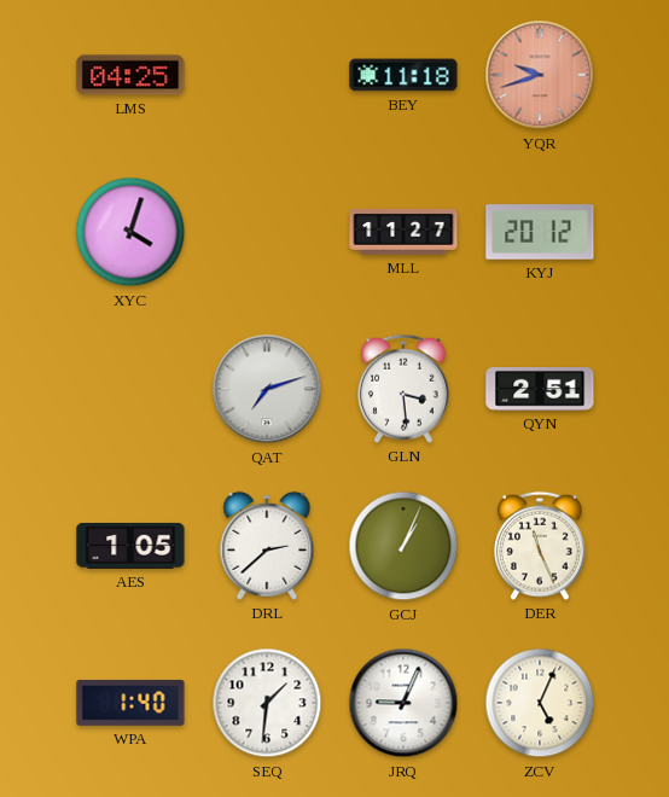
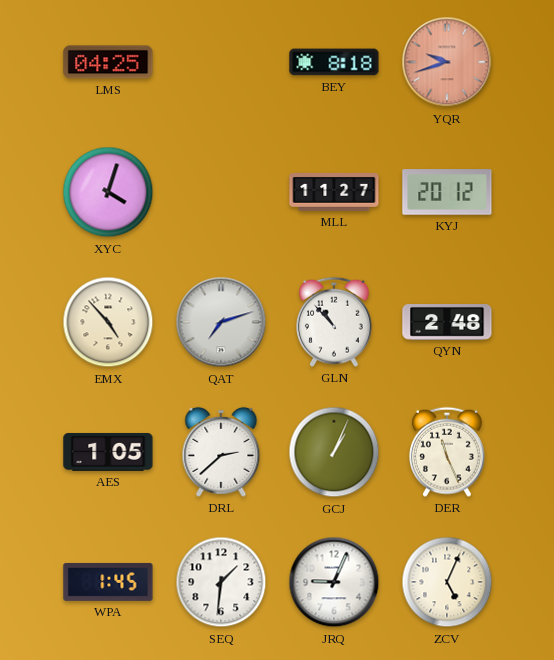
BEY: 11:18 -> 8:18 (334, 62)
EMX: none -> 4:53 (108, 322)
GLN: 3:29 -> 10:53 (335, 322)
QYN: 2:51 -> 2:48 (447, 323)
WPA: 1:40 -> 1:45 (108, 582)
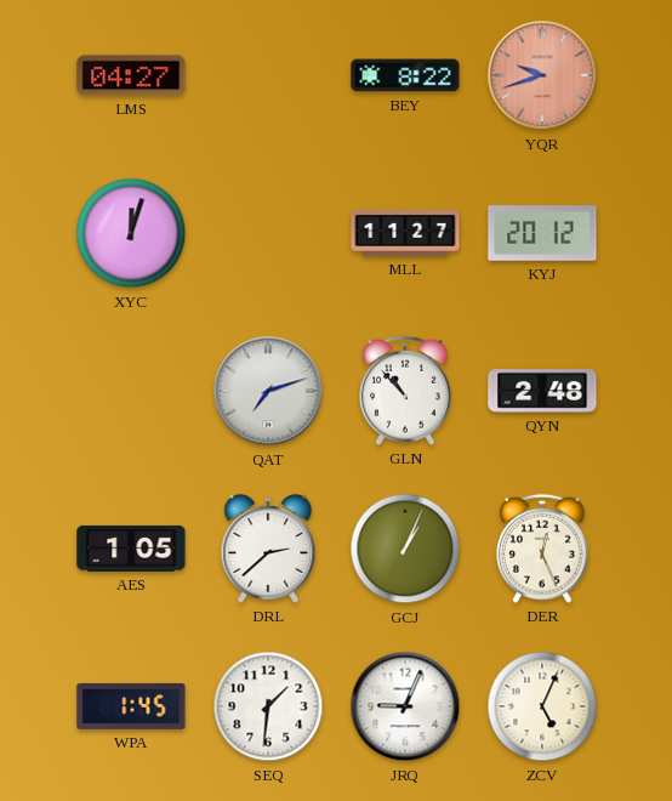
LMS: 04:25 -> 04:27 (131, 75)
BEY: 8:18 -> 8:22 (405, 75)
XYC: 4:03 -> 12:03 (131, 233)
EMX: 4:53 -> none (108, 322)
DER: 11:26 -> 12:26 (543, 549)
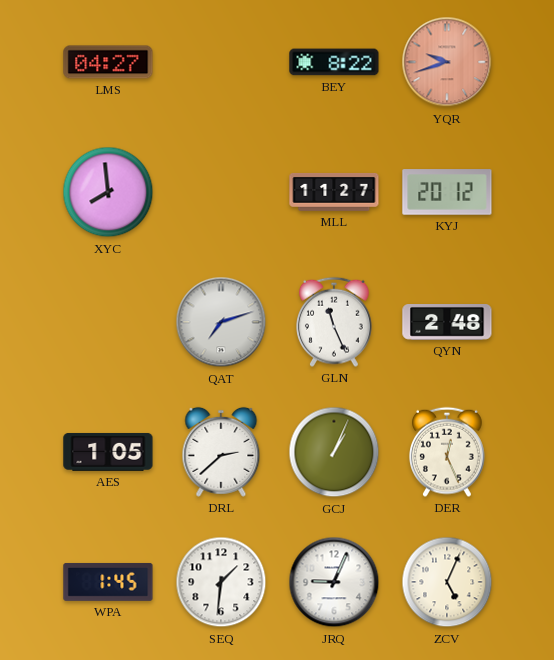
XYC: 12:03 -> 7:59 (108, 192)
GLN: 10:53 -> 11:26 (335, 322)
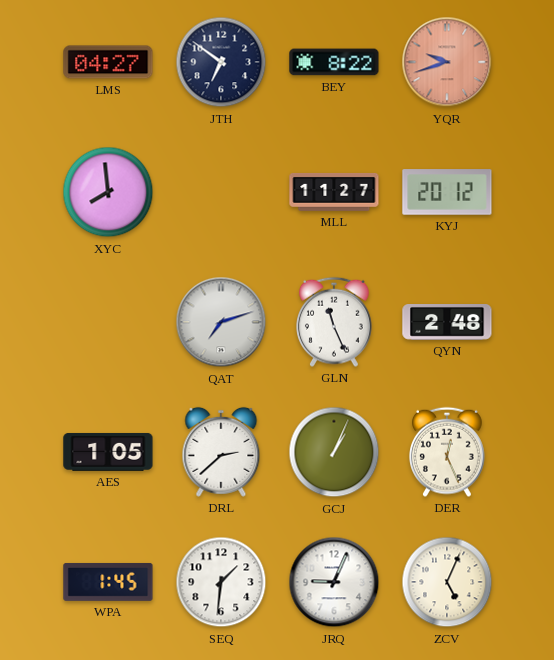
JTH: none -> 6:51 (221, 62)
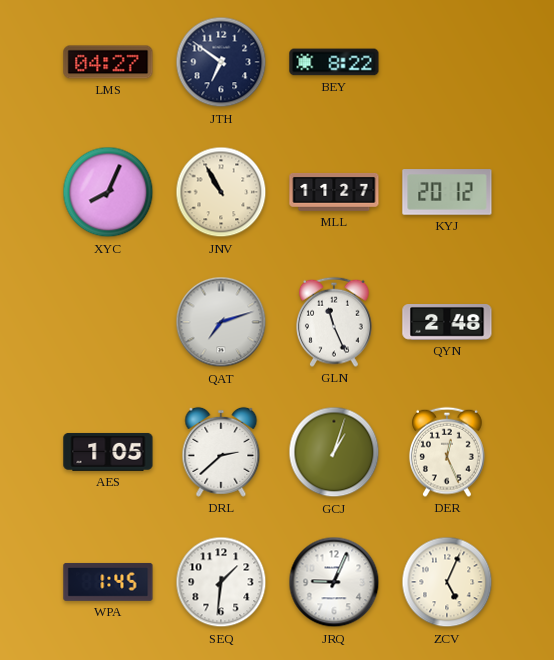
YQR: 9:42 -> none (447, 62)
XYC: 7:59 -> 8:04 (108, 192)
JNV: none -> 10:55 (221, 192)
GCJ: 1:04 -> 1:03 (334, 452)
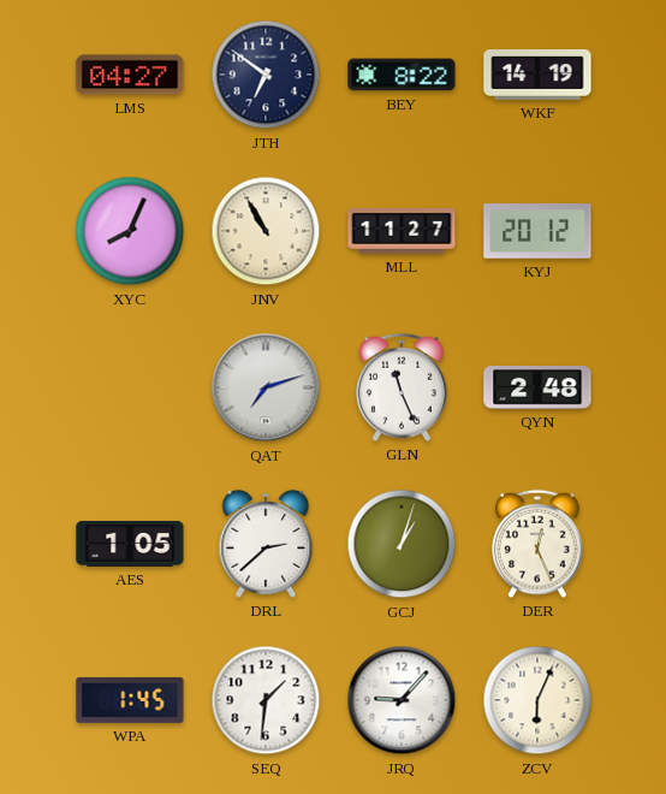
WKF: none -> 14:19 (537, 76)
JRQ: 9:04 -> 9:07 (402, 700)
ZCV: 5:04 -> 6:04 (537, 700)
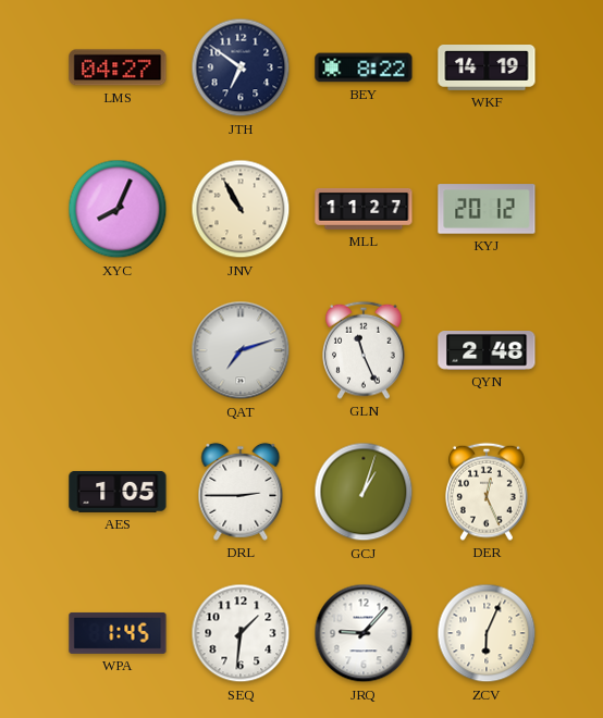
DRL: 2:38 -> 2:45 (241, 492)
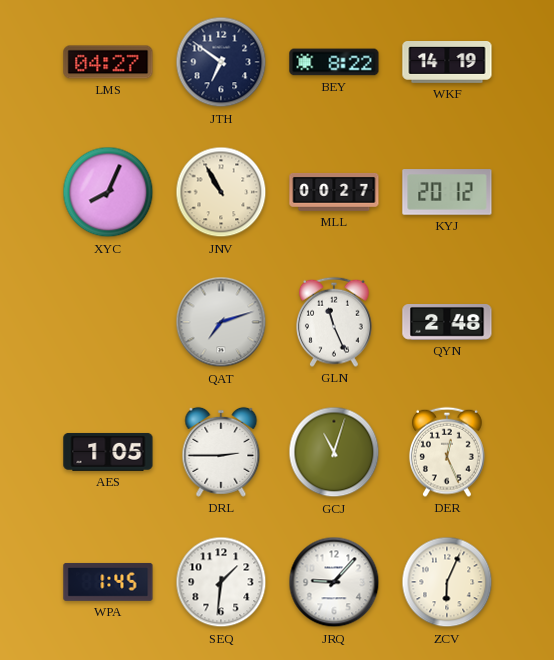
MLL: 11:27 -> 00:27 (334, 192)
GCJ: 1:03 -> 11:03 (334, 452)
